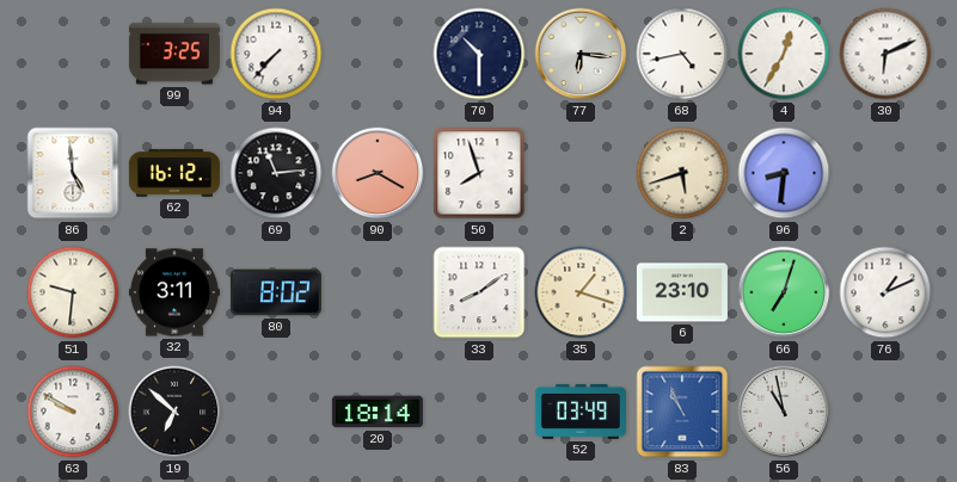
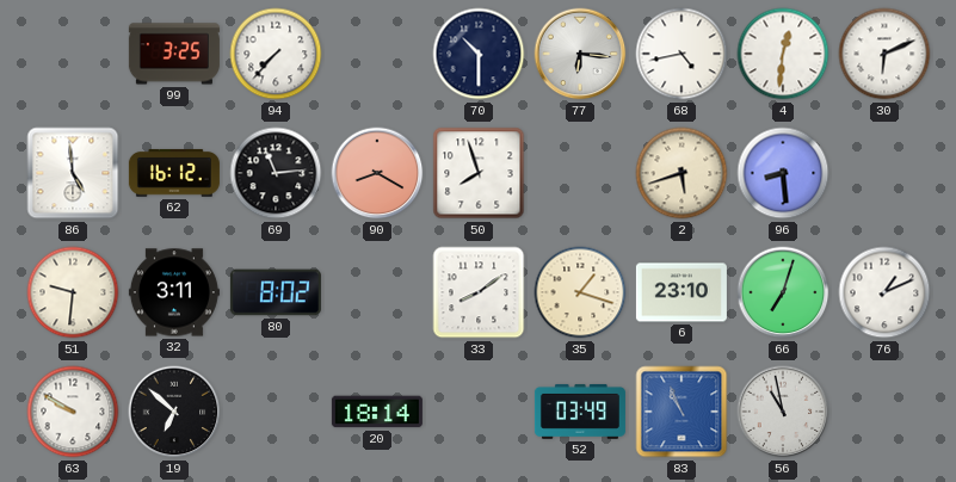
4: 12:35 -> 12:31 (783, 54)
96: 8:31 -> 8:29 (783, 173)
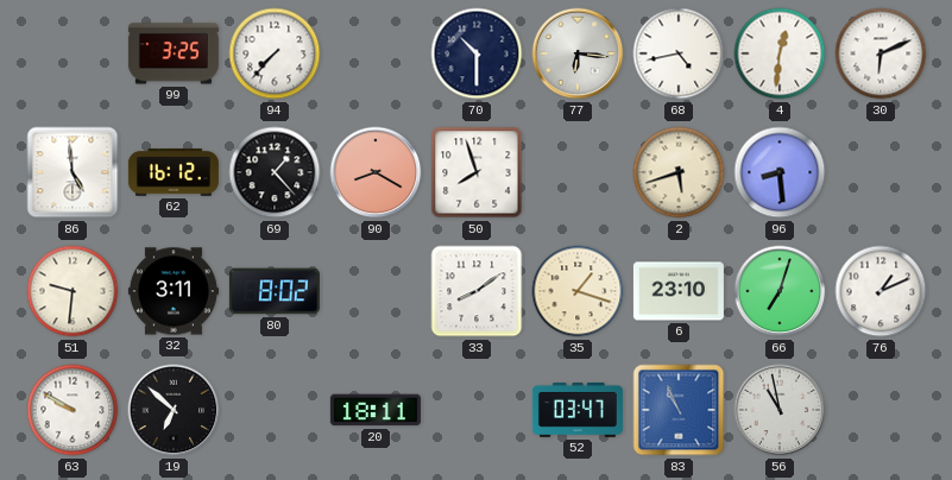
69: 11:14 -> 1:23 (275, 172)
20: 18:14 -> 18:11 (376, 410)
52: 03:49 -> 03:47 (578, 410)
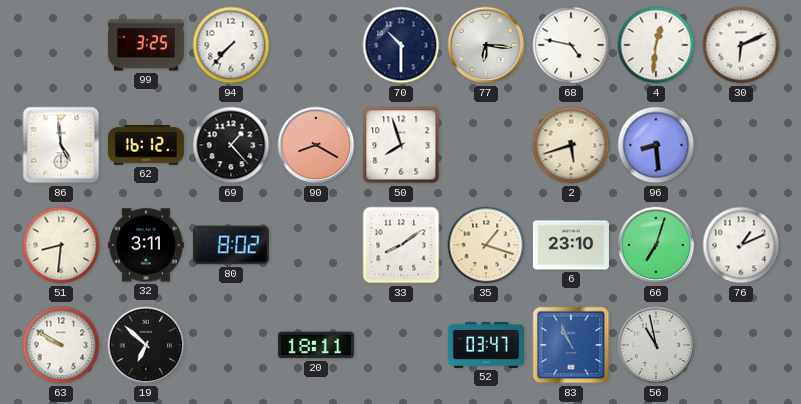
68: 4:43 -> 4:47 (571, 45)
51: 9:31 -> 8:31 (61, 245)
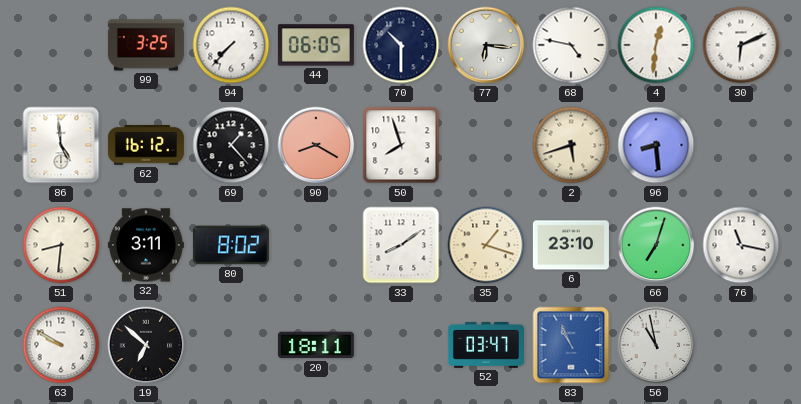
44: none -> 06:05 (316, 45)
76: 1:11 -> 11:17 (741, 245)
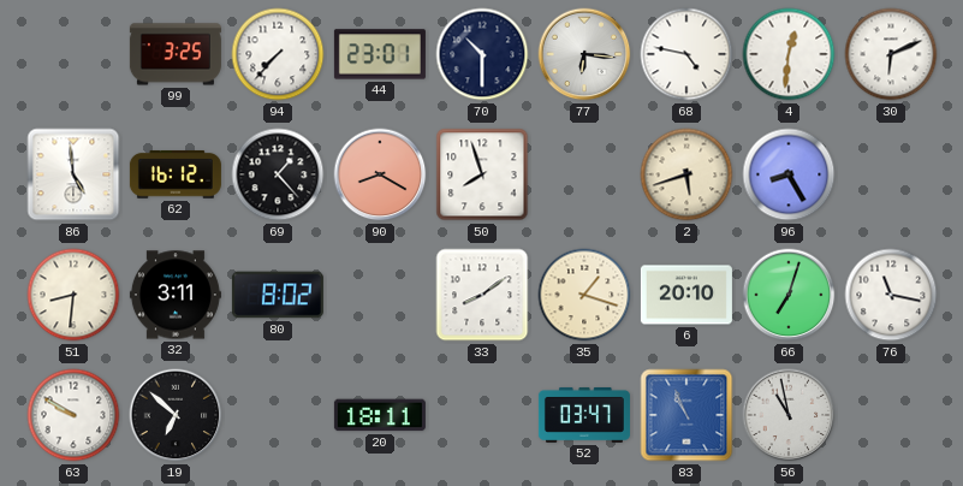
44: 06:05 -> 23:01 (380, 54)
96: 8:29 -> 8:25 (789, 174)
6: 23:10 -> 20:10 (686, 295)
